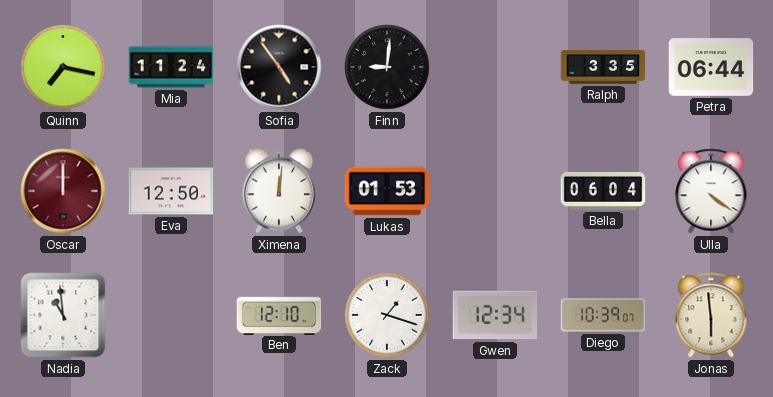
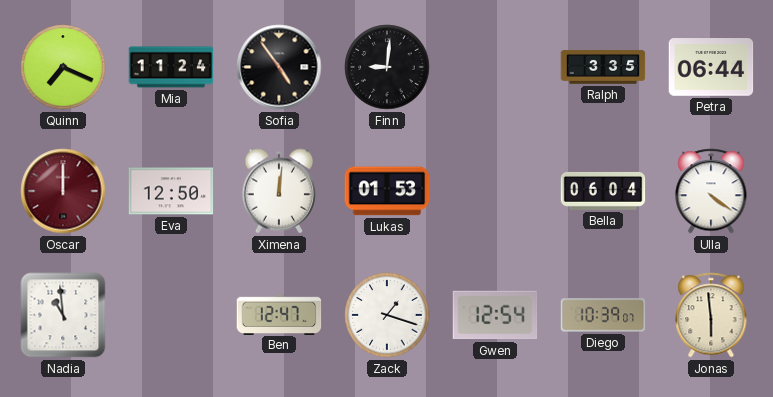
Quinn: 7:17 -> 7:19 (63, 67)
Ben: 12:10 -> 12:47 (279, 314)
Gwen: 12:34 -> 12:54 (495, 315)
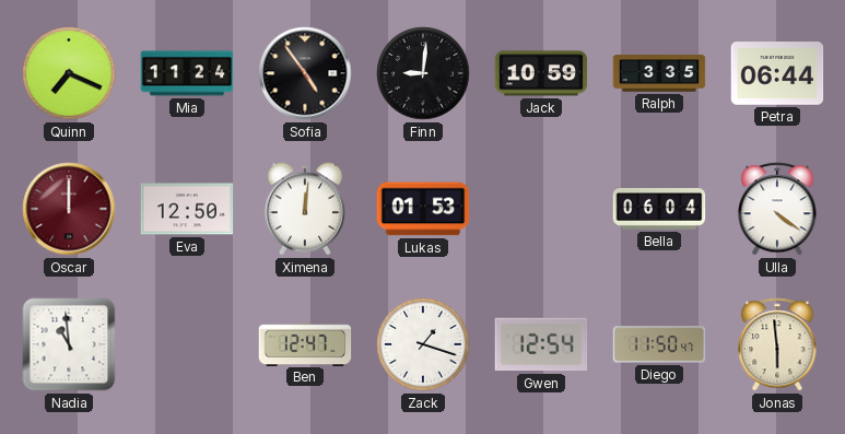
Jack: none -> 10:59 (541, 73)
Diego: 10:39 -> 11:50 (659, 344)
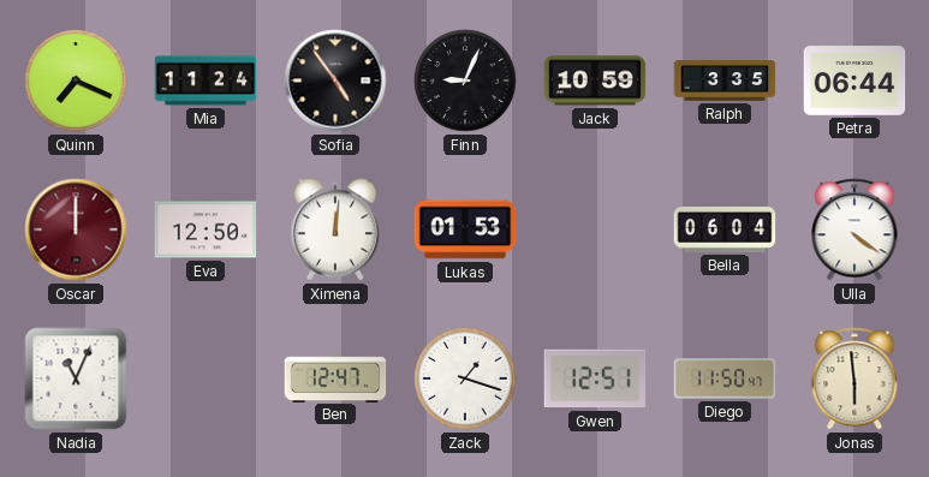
Finn: 9:01 -> 9:04 (465, 81)
Nadia: 10:59 -> 11:04 (76, 378)
Gwen: 12:54 -> 12:51 (595, 378)
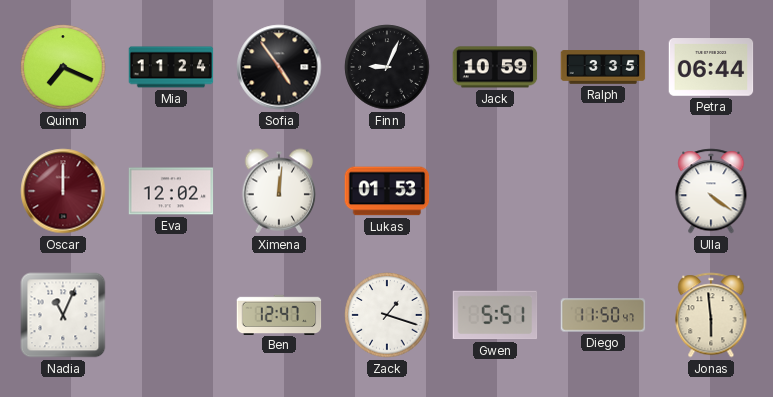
Eva: 12:50 -> 12:02 (171, 191)
Bella: 06:04 -> none (725, 229)
Gwen: 12:51 -> 5:51 (495, 315)
